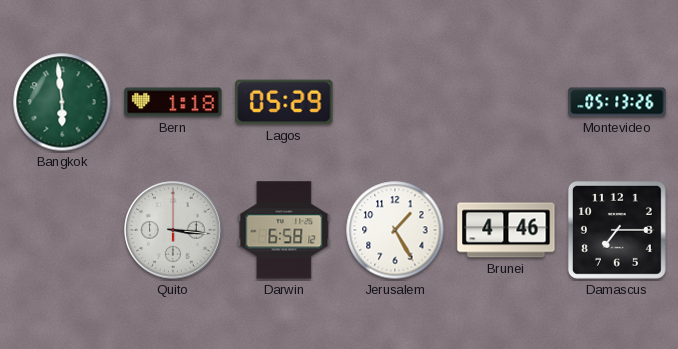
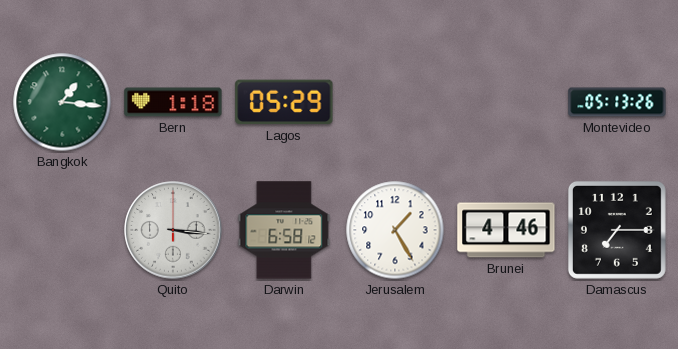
Bangkok: 5:59 -> 1:16 (62, 102)
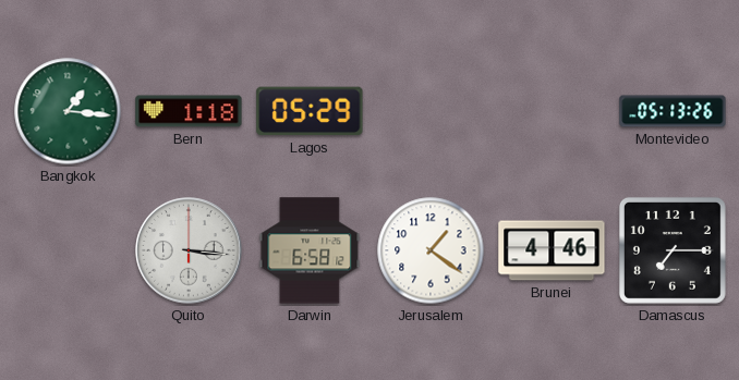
Jerusalem: 1:25 -> 1:21 (431, 250)
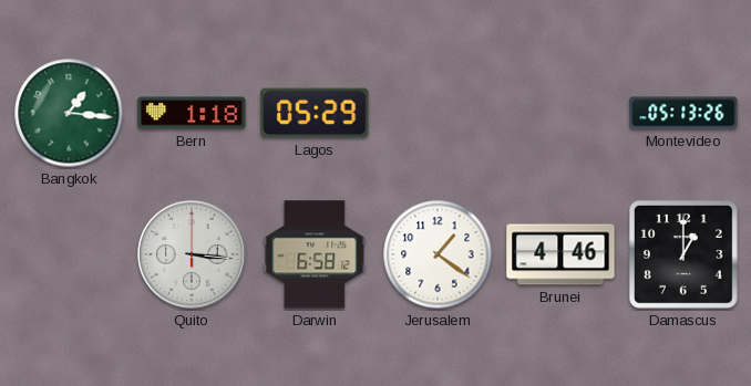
Damascus: 7:15 -> 1:00 (683, 254)
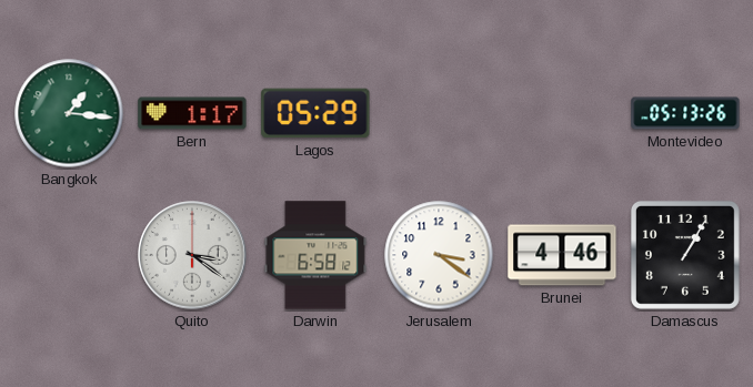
Bern: 1:18 -> 1:17 (192, 113)
Quito: 3:16 -> 3:21 (192, 255)
Jerusalem: 1:21 -> 3:21 (439, 255)
Damascus: 1:00 -> 1:05 (685, 255)
